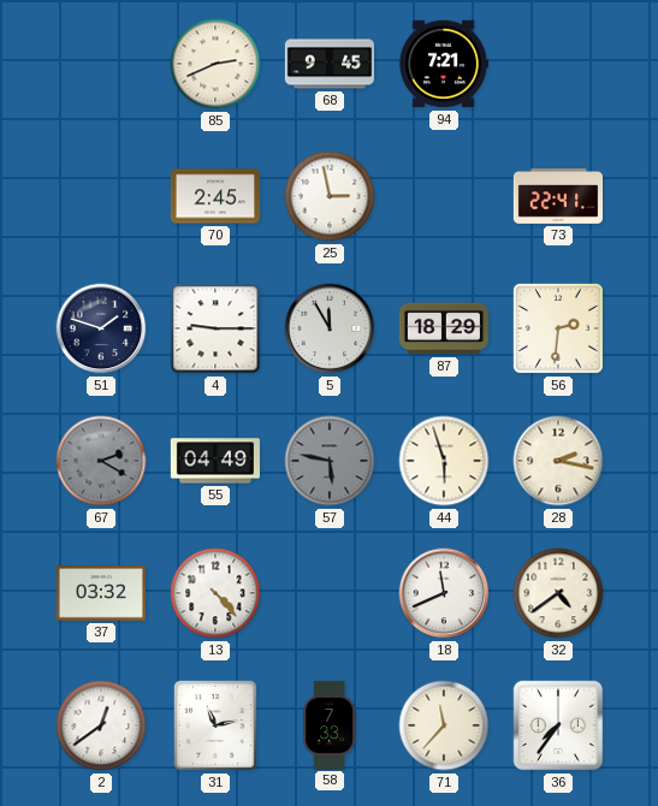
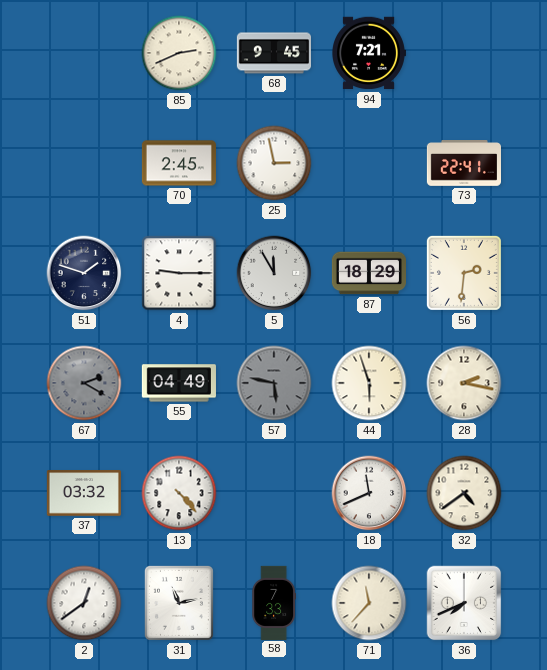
36: 7:36 -> 7:41 (464, 603)
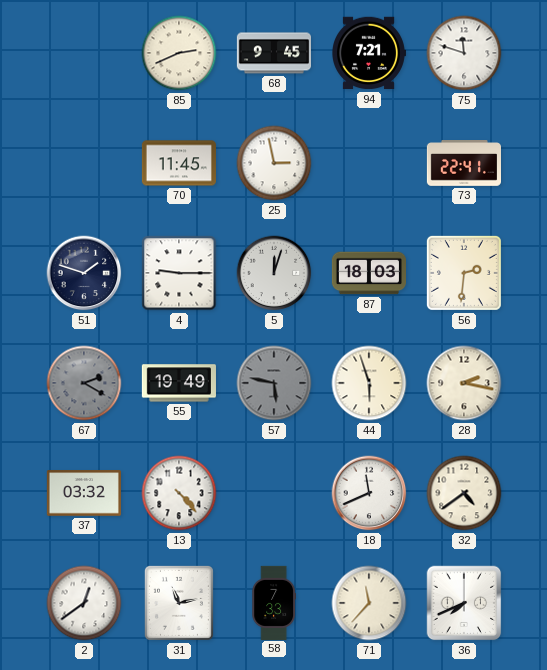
75: none -> 11:48 (464, 53)
70: 2:45 -> 11:45 (179, 163)
5: 11:55 -> 12:03 (274, 273)
87: 18:29 -> 18:03 (368, 273)
55: 04:49 -> 19:49 (179, 383)
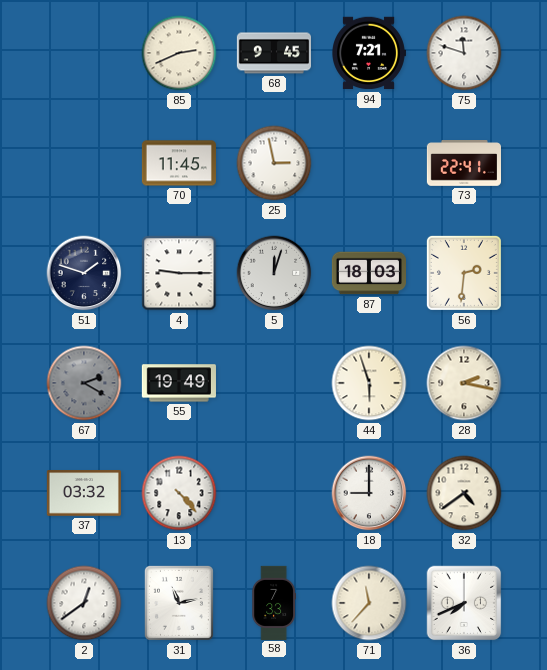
57: 5:47 -> none (274, 383)
18: 11:41 -> 9:00 (369, 493)
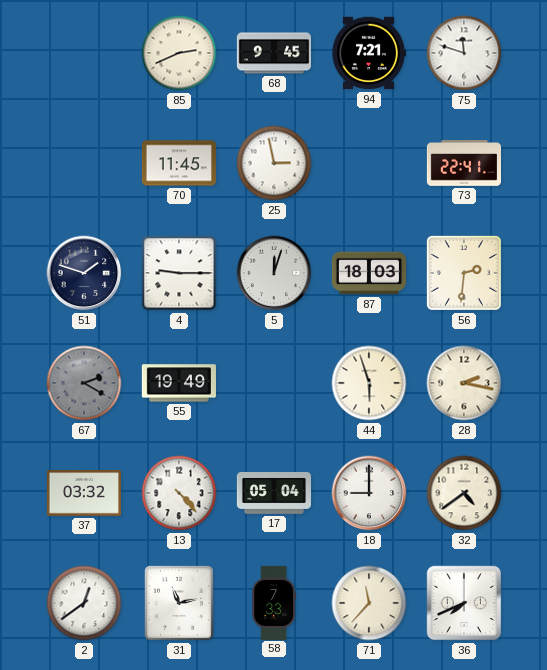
17: none -> 05:04 (273, 494)
